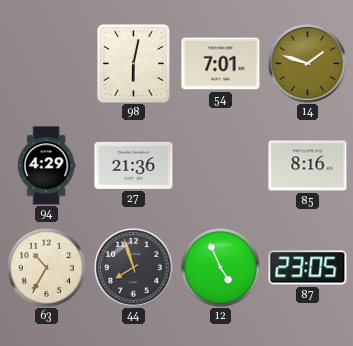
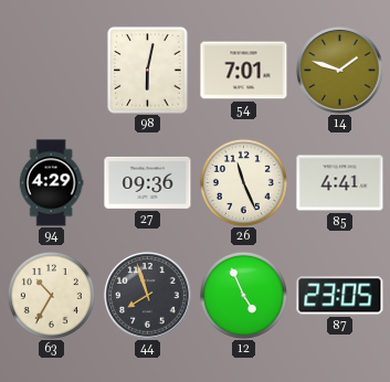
27: 21:36 -> 09:36 (148, 182)
26: none -> 11:26 (243, 182)
85: 8:16 -> 4:41 (340, 183)
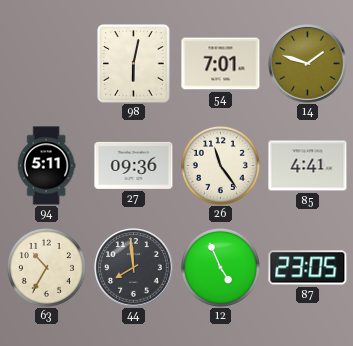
94: 4:29 -> 5:11 (46, 166)
26: 11:26 -> 11:24 (220, 165)
44: 7:57 -> 7:59 (134, 268)
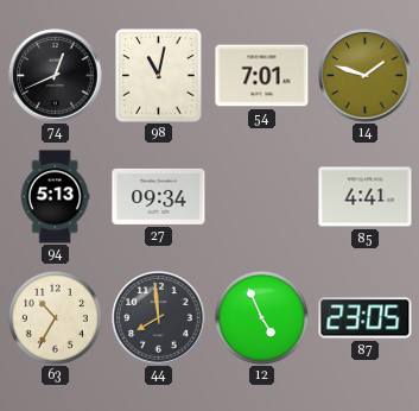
74: none -> 12:41 (56, 76)
98: 6:02 -> 11:02 (159, 76)
94: 5:11 -> 5:13 (55, 197)
27: 09:36 -> 09:34 (159, 196)
26: 11:24 -> none (220, 165)
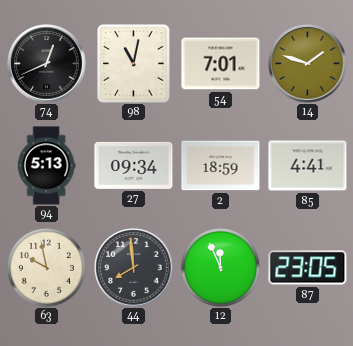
2: none -> 18:59 (221, 166)
63: 10:35 -> 9:58 (46, 267)
12: 4:56 -> 11:56 (220, 267)
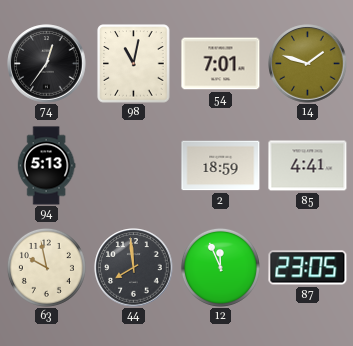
74: 12:41 -> 12:36 (47, 64)
27: 09:34 -> none (134, 165)
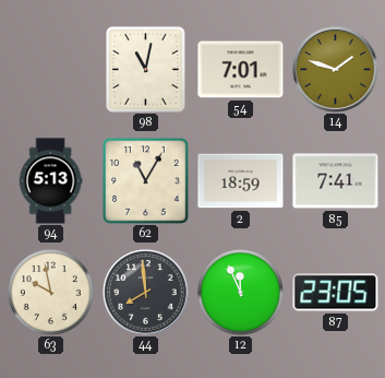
74: 12:36 -> none (47, 64)
62: none -> 11:05 (146, 181)
85: 4:41 -> 7:41 (336, 181)
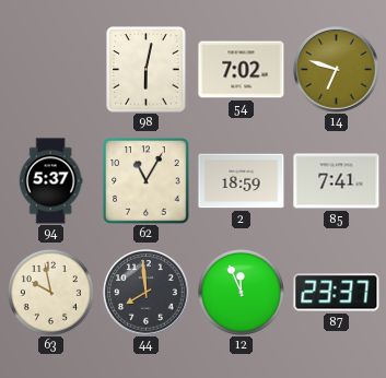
98: 11:02 -> 6:02 (147, 70)
54: 7:01 -> 7:02 (242, 70)
14: 1:48 -> 6:48 (337, 70)
94: 5:13 -> 5:37 (50, 181)
87: 23:05 -> 23:37 (337, 293)
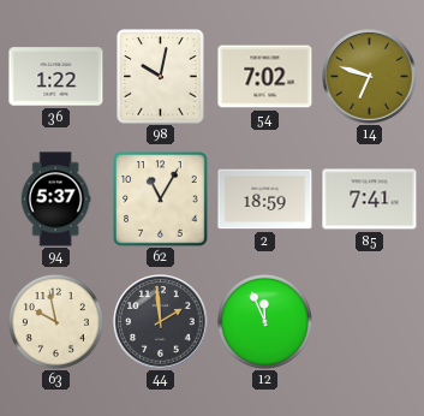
36: none -> 1:22 (56, 77)
98: 6:02 -> 10:02 (161, 77)
44: 7:59 -> 1:59 (161, 322)
87: 23:37 -> none (337, 293)
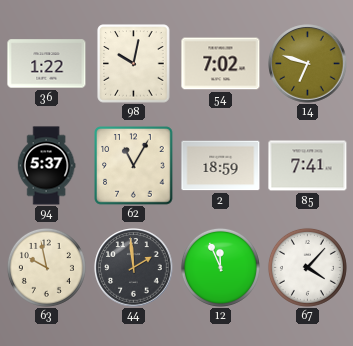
67: none -> 4:07 (307, 267)
